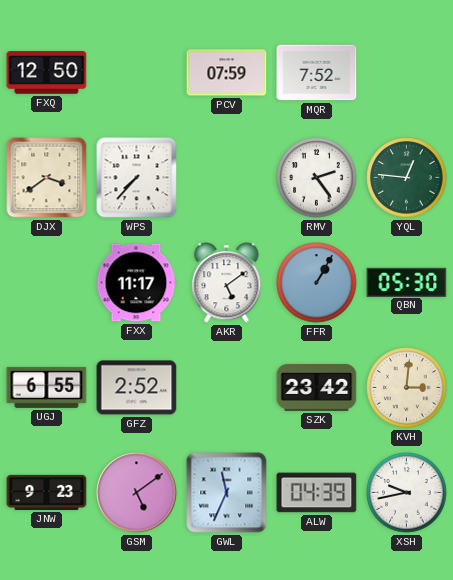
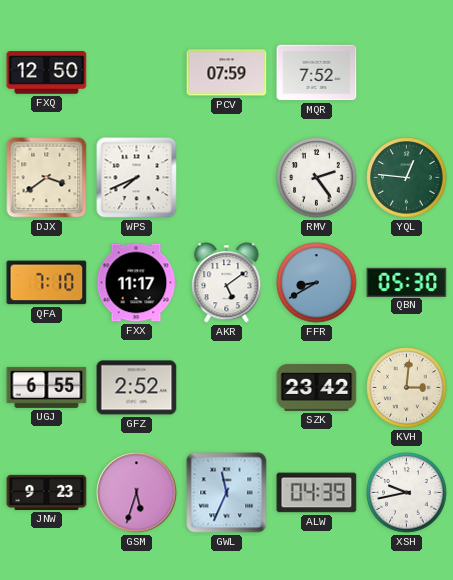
WPS: 7:37 -> 7:41 (137, 178)
QFA: none -> 7:10 (47, 283)
FFR: 1:05 -> 8:40 (317, 283)
GSM: 5:09 -> 5:33 (137, 493)
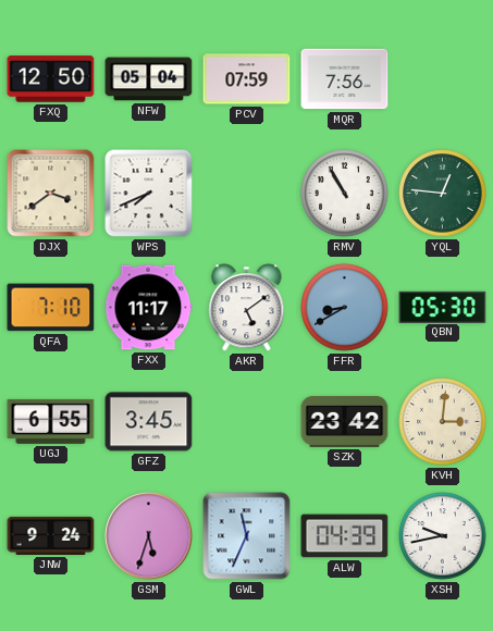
NFW: none -> 05:04 (149, 79)
MQR: 7:52 -> 7:56 (345, 79)
RMV: 2:24 -> 10:55 (345, 194)
GFZ: 2:52 -> 3:45 (149, 422)
JNW: 9:23 -> 9:24 (51, 535)
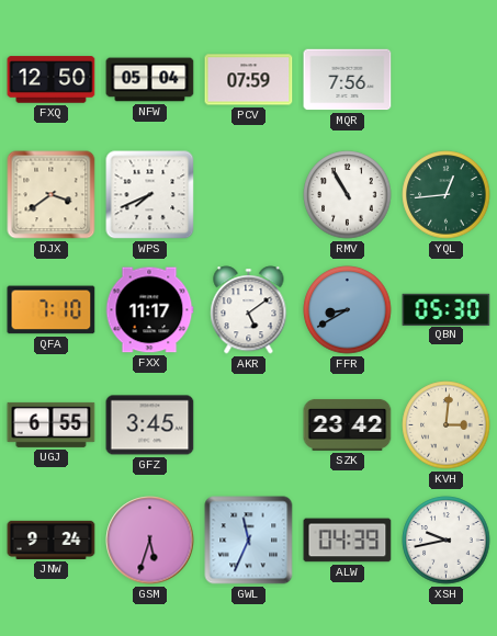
YQL: 12:46 -> 12:44 (447, 195)
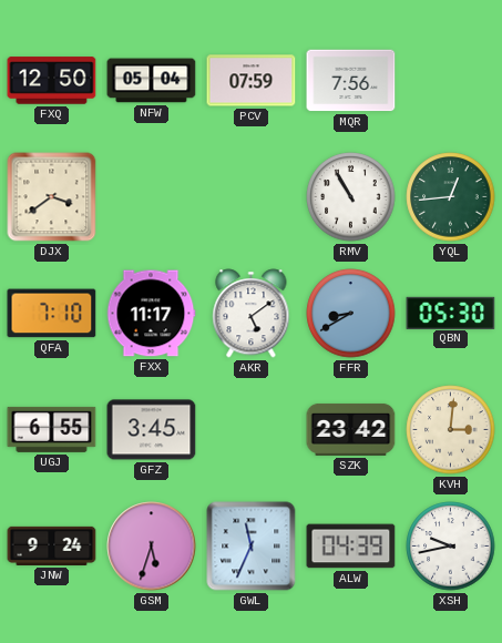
WPS: 7:41 -> none (150, 195)
